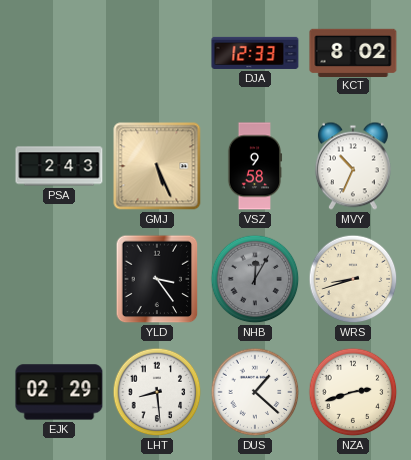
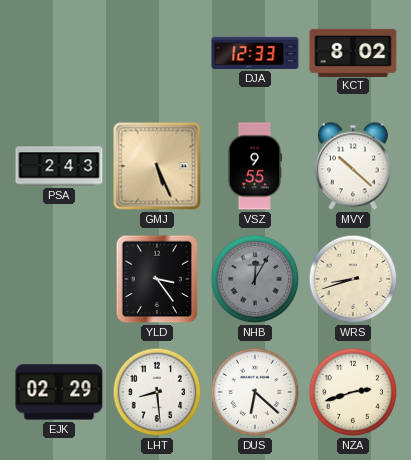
VSZ: 9:58 -> 9:55 (255, 166)
MVY: 10:34 -> 10:22 (353, 166)
DUS: 1:22 -> 6:22 (255, 392)
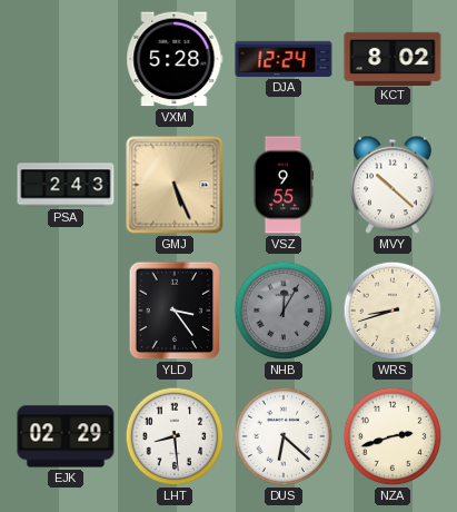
VXM: none -> 5:28 (175, 59)
DJA: 12:33 -> 12:24 (284, 59)
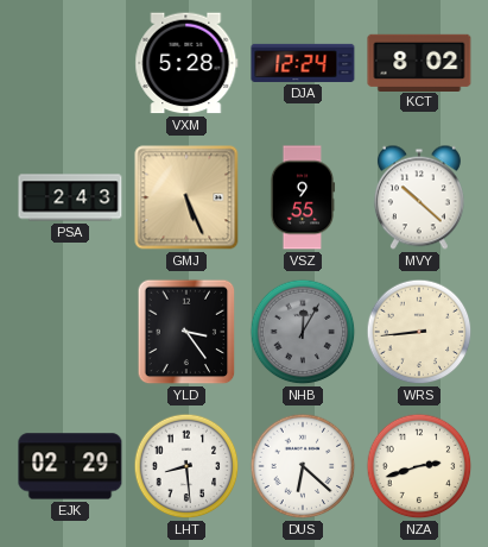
WRS: 8:42 -> 8:44 (419, 332)
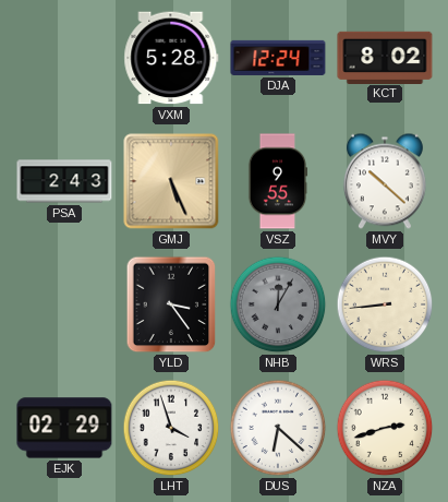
LHT: 8:29 -> 3:57 (171, 428)
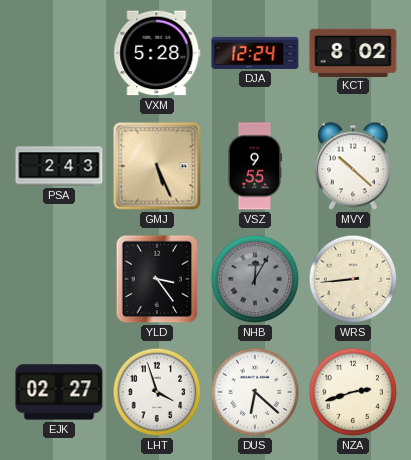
EJK: 02:29 -> 02:27 (59, 392)
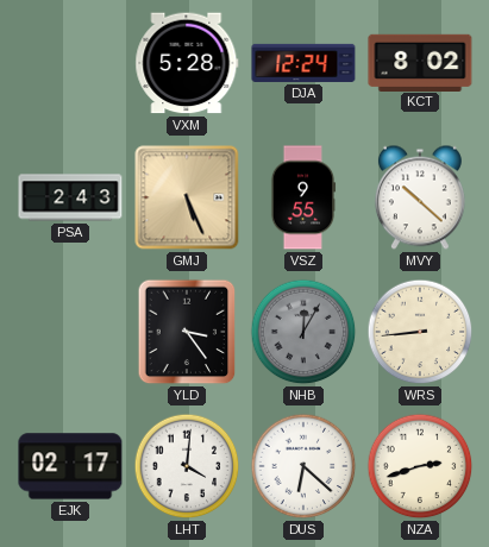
EJK: 02:27 -> 02:17 (70, 466)
LHT: 3:57 -> 4:01 (187, 466)
